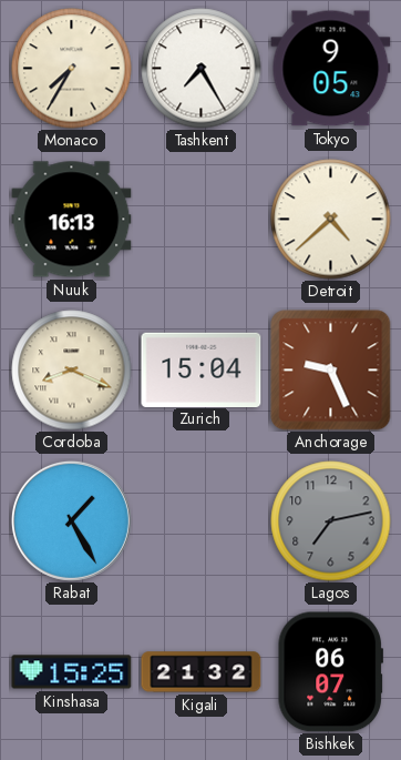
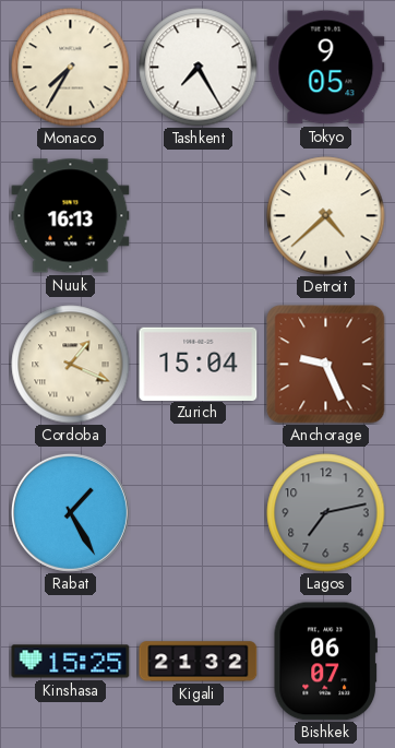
Cordoba: 8:19 -> 1:19 (71, 365)
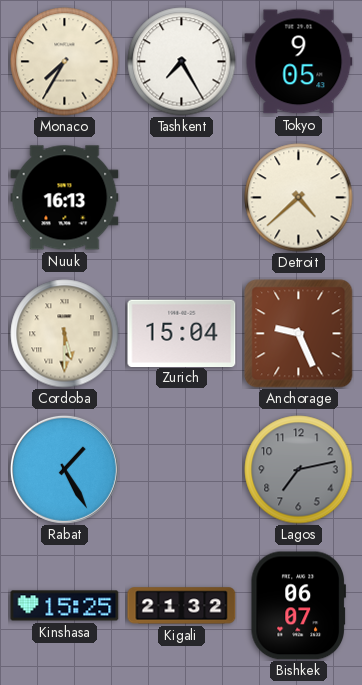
Cordoba: 1:19 -> 5:30 (65, 334)
